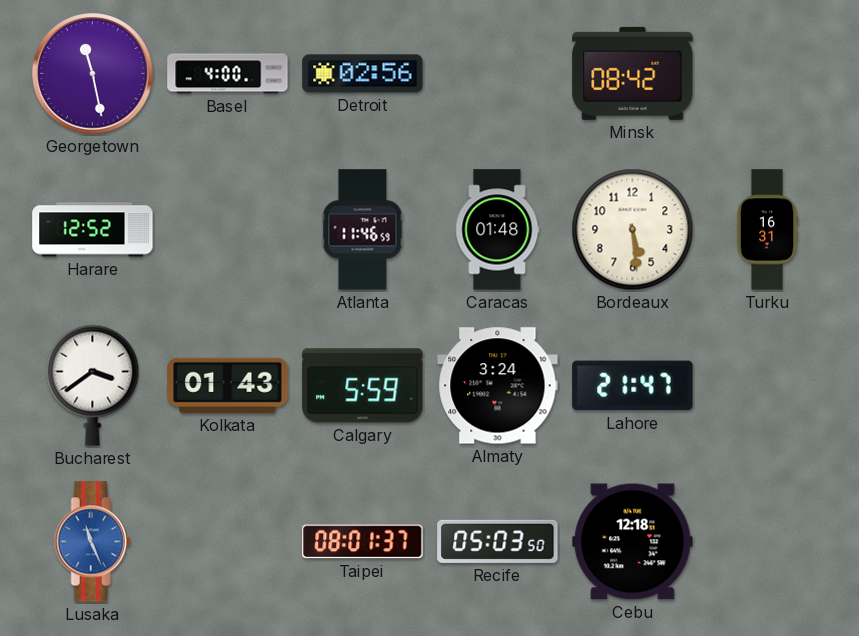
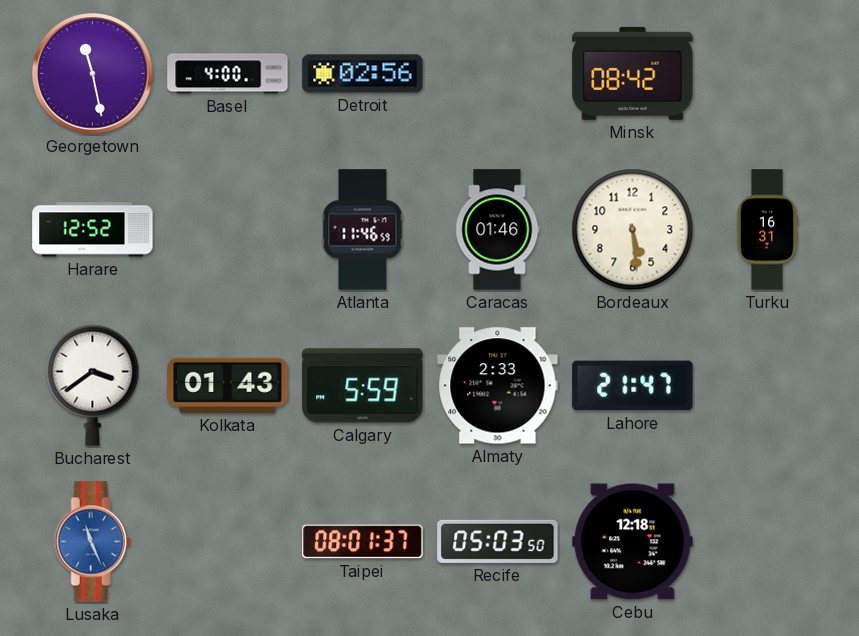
Caracas: 01:48 -> 01:46 (498, 230)
Almaty: 3:24 -> 2:33 (498, 386)
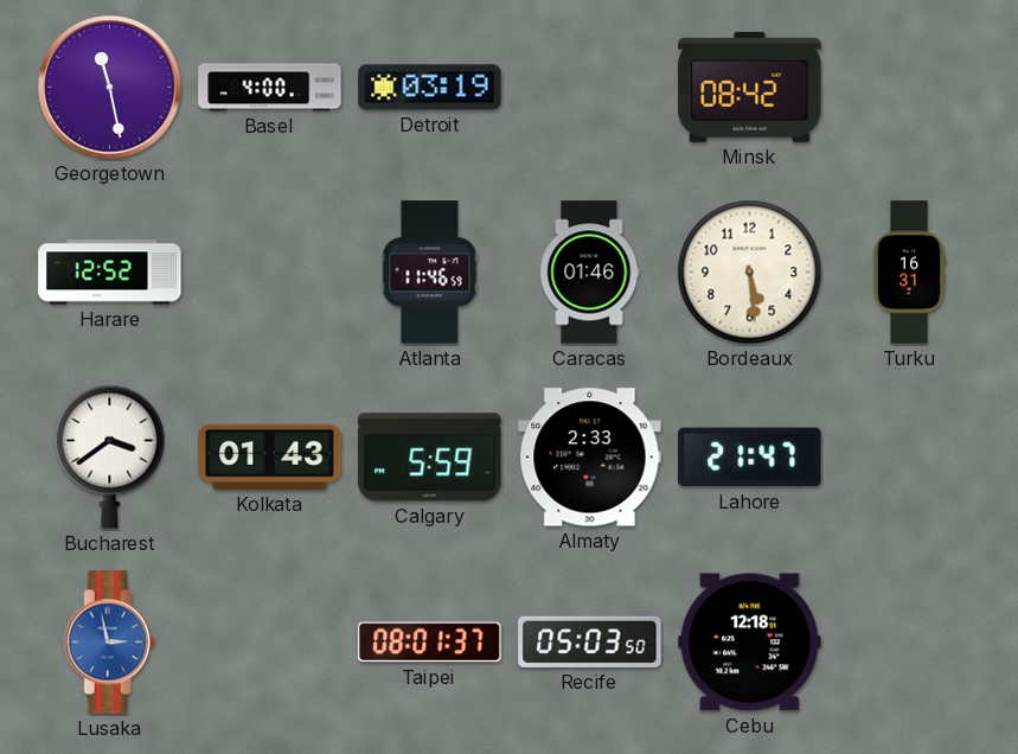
Detroit: 02:56 -> 03:19 (430, 88)
Lusaka: 11:26 -> 2:58 (109, 643)
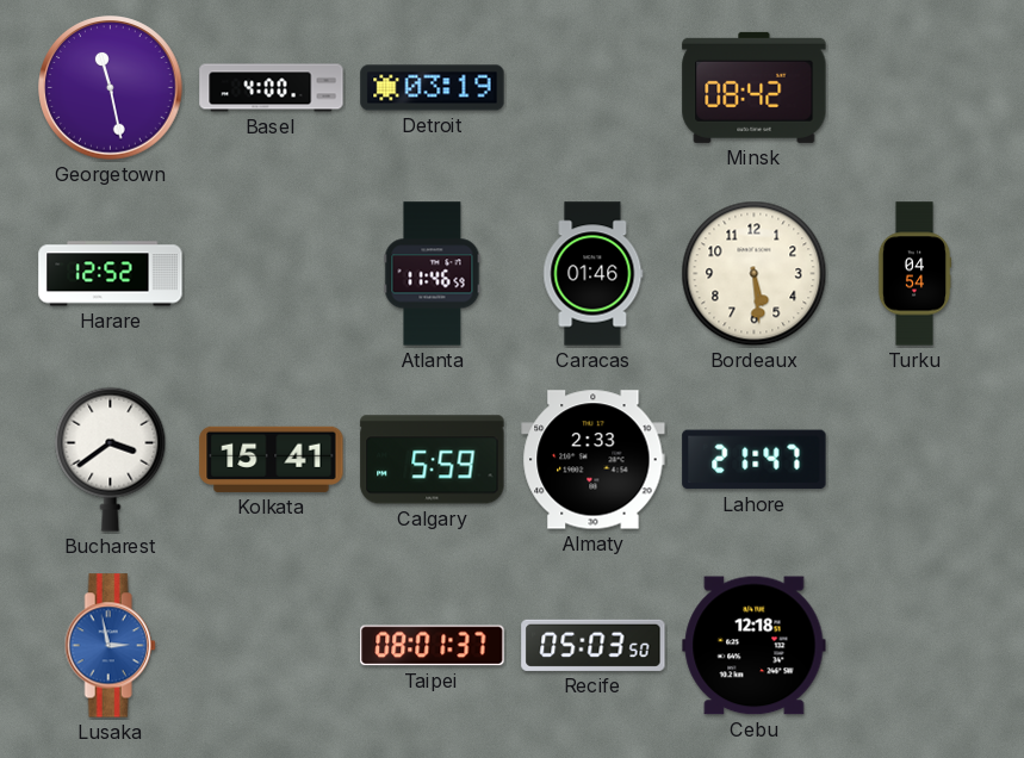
Turku: 16:31 -> 04:54 (914, 274)
Kolkata: 01:43 -> 15:41 (272, 459)
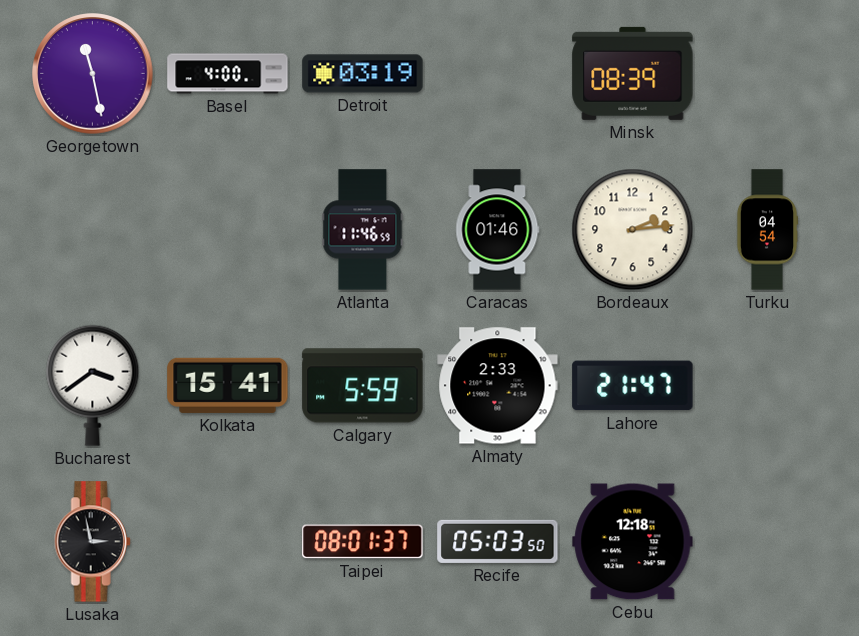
Minsk: 08:42 -> 08:39 (633, 73)
Harare: 12:52 -> none (111, 274)
Bordeaux: 5:29 -> 2:14 (633, 230)
Lusaka dial: blue -> black (92, 542)
